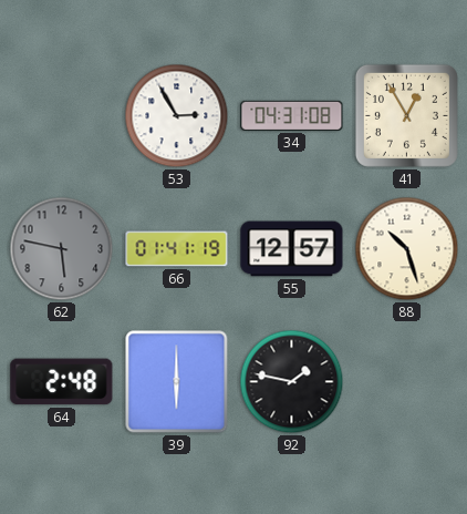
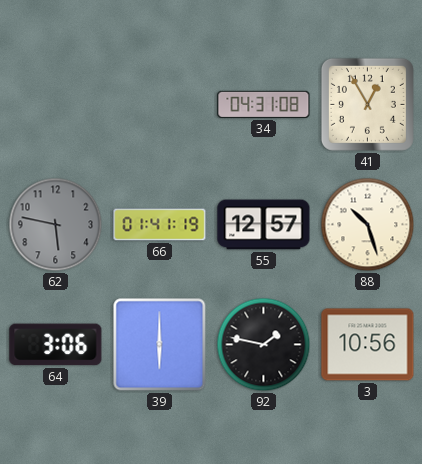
53: 2:55 -> none (177, 116)
64: 2:48 -> 3:06 (56, 345)
3: none -> 10:56 (368, 345)
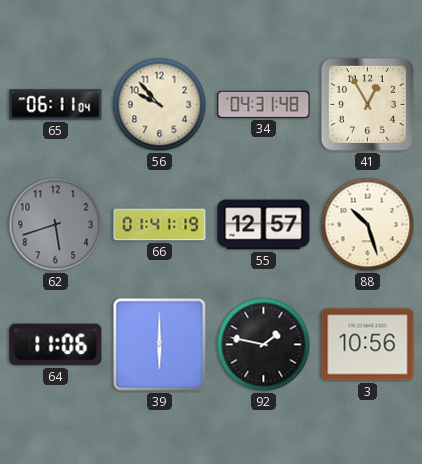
65: none -> 06:11 (56, 105)
56: none -> 9:53 (160, 105)
34: 04:31:08 -> 04:31:48 (264, 104)
62: 5:47 -> 5:42 (56, 225)
64: 3:06 -> 11:06 (56, 345)
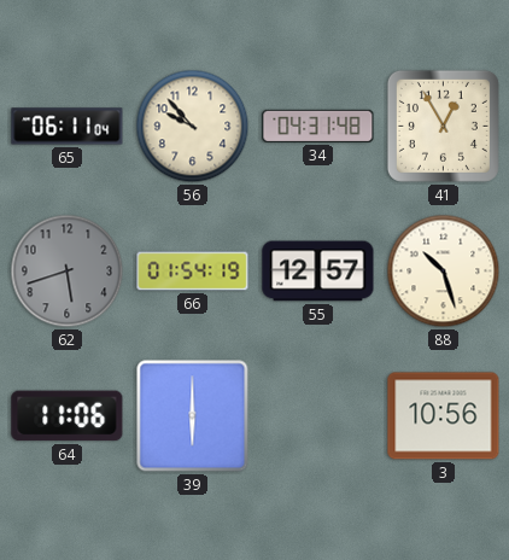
66: 01:41 -> 01:54 (193, 272)
92: 1:47 -> none (264, 345)
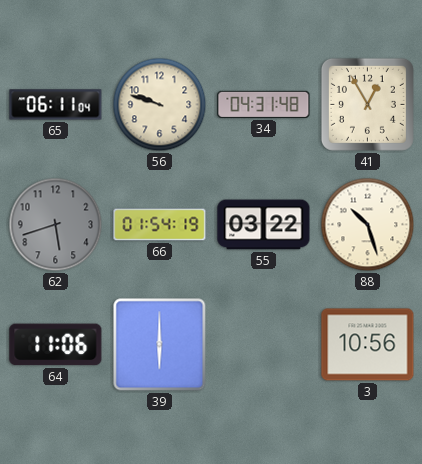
56: 9:53 -> 9:48 (160, 105)
55: 12:57 -> 03:22 (264, 225)
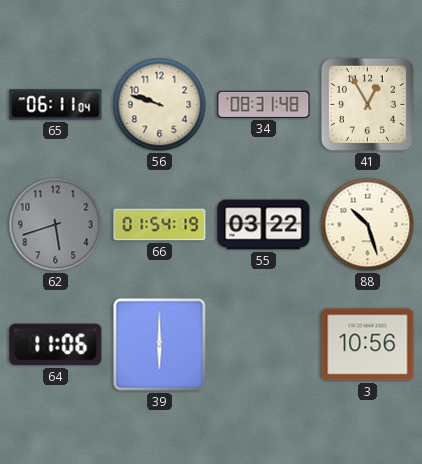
34: 04:31 -> 08:31 (264, 104)
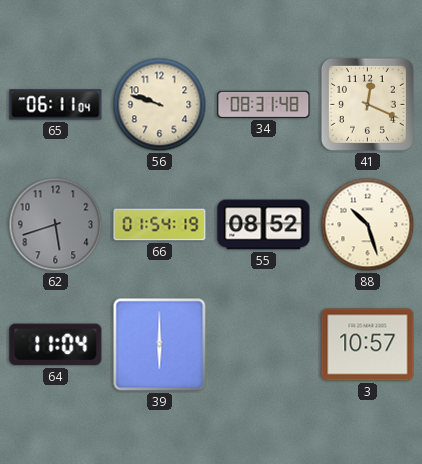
41: 12:55 -> 12:19 (367, 104)
55: 03:22 -> 08:52 (264, 225)
64: 11:06 -> 11:04 (56, 345)
3: 10:56 -> 10:57 (368, 345)
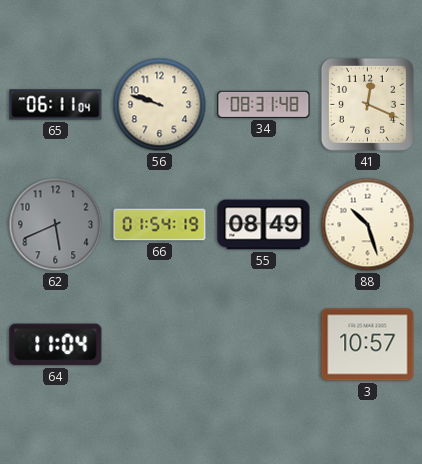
62: 5:42 -> 5:41 (56, 225)
55: 08:52 -> 08:49 (264, 225)
39: 6:00 -> none (160, 345)
